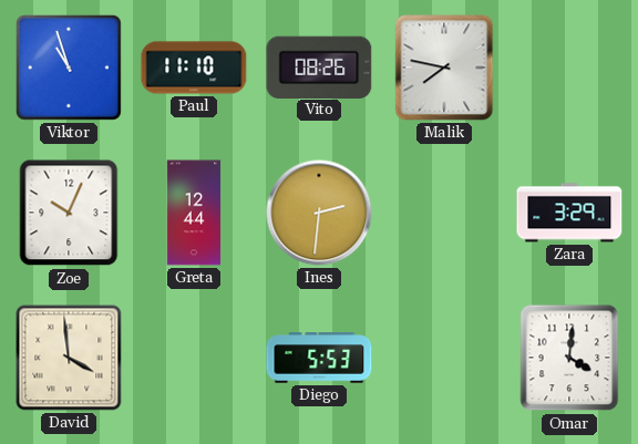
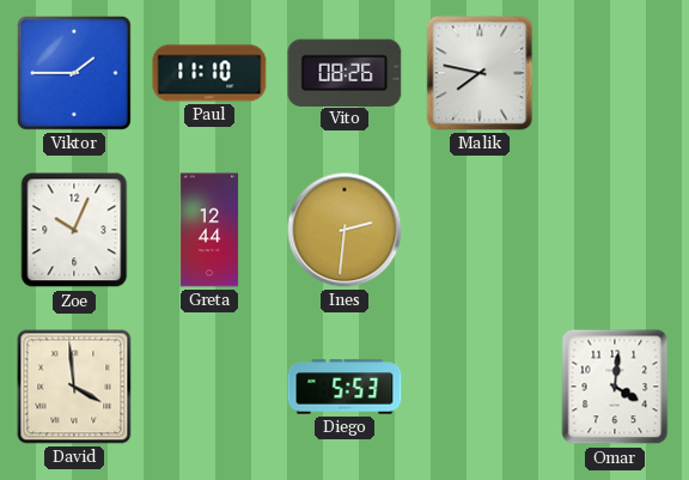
Viktor: 10:57 -> 1:45 (74, 73)
Zara: 3:29 -> none (569, 213)
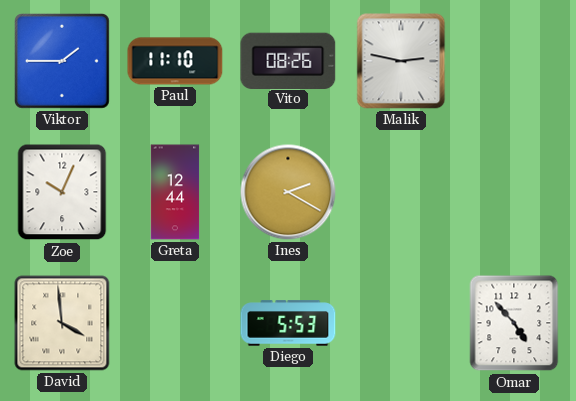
Malik: 7:47 -> 2:47 (401, 61)
Ines: 2:31 -> 2:20 (288, 192)
Omar: 4:01 -> 4:53 (514, 323)
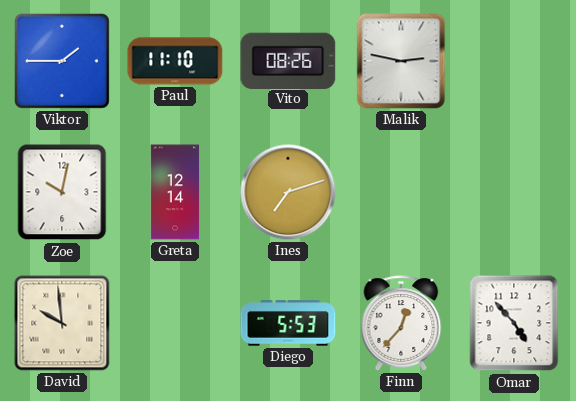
Zoe: 10:04 -> 10:02 (62, 192)
Greta: 12:44 -> 12:14 (175, 192)
Ines: 2:20 -> 7:12 (288, 192)
David: 3:59 -> 9:59 (62, 323)
Finn: none -> 12:37 (401, 323)
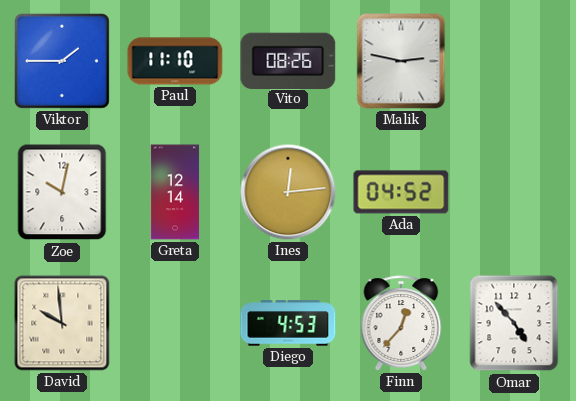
Ines: 7:12 -> 12:14 (288, 192)
Ada: none -> 04:52 (401, 192)
Diego: 5:53 -> 4:53 (288, 323)
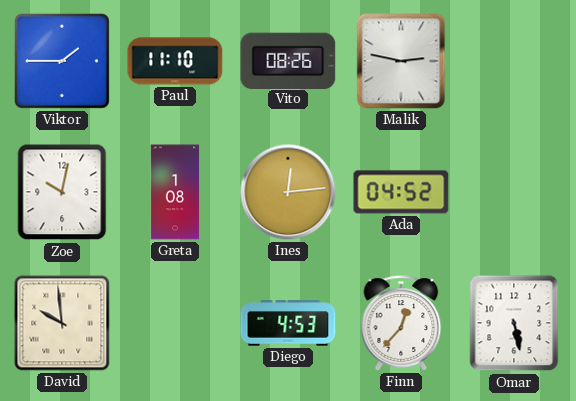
Greta: 12:14 -> 1:08 (175, 192)
Omar: 4:53 -> 5:28 (514, 323)
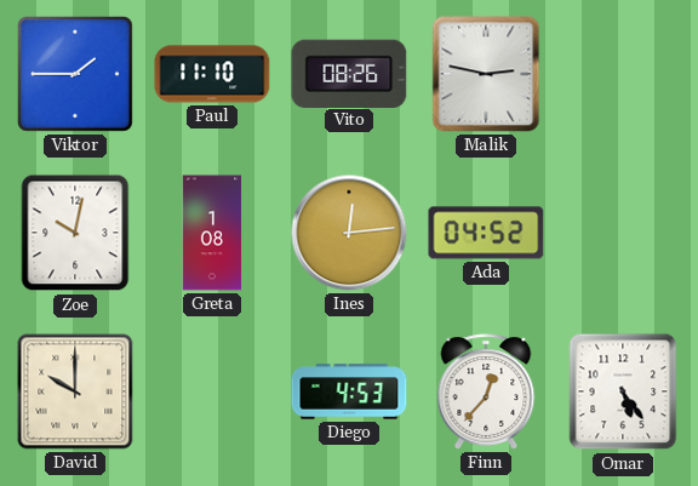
David: 9:59 -> 10:00 (75, 391)
Omar: 5:28 -> 5:24 (623, 391)
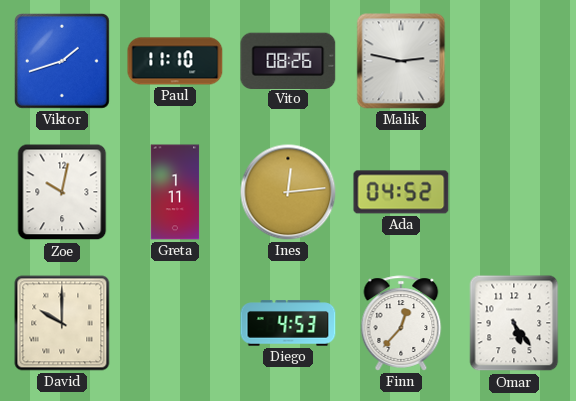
Viktor: 1:45 -> 1:42 (62, 61)
Greta: 1:08 -> 1:11 (175, 192)
